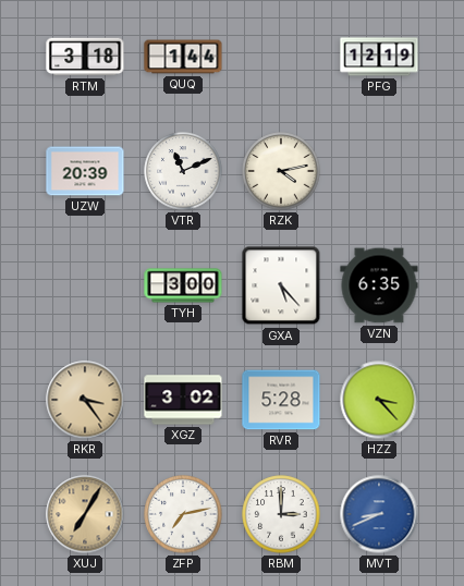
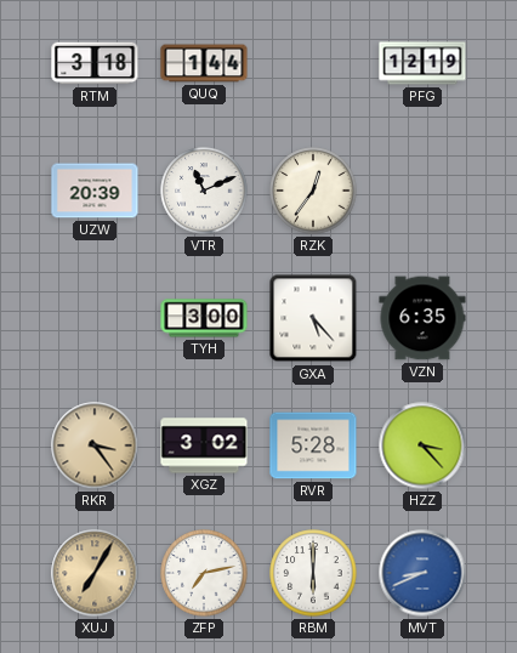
RZK: 4:13 -> 12:36 (313, 191)
RBM: 3:00 -> 6:00 (313, 573)
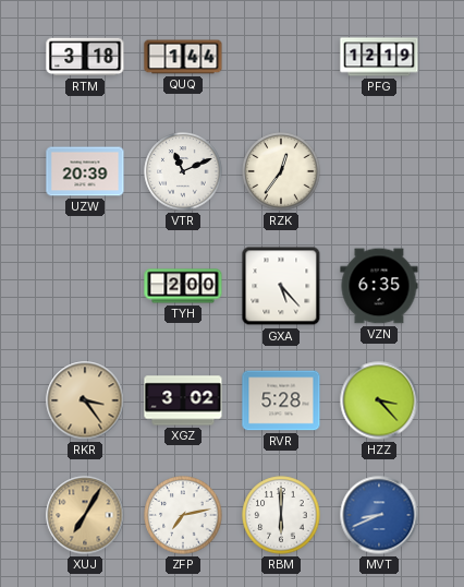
TYH: 3:00 -> 2:00 (183, 286)
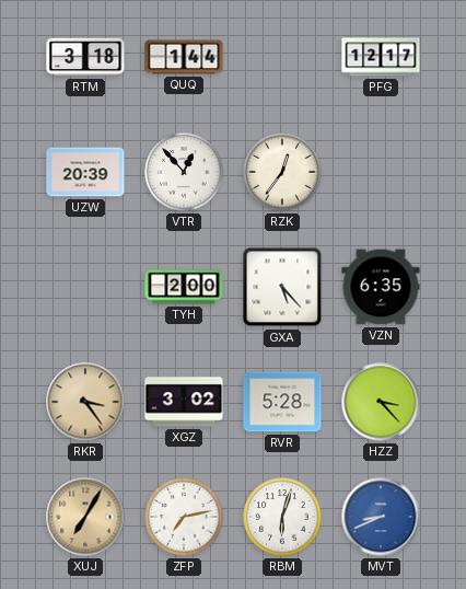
PFG: 12:19 -> 12:17 (381, 57)
VTR: 11:11 -> 12:53 (184, 172)
RBM: 6:00 -> 6:03 (282, 517)
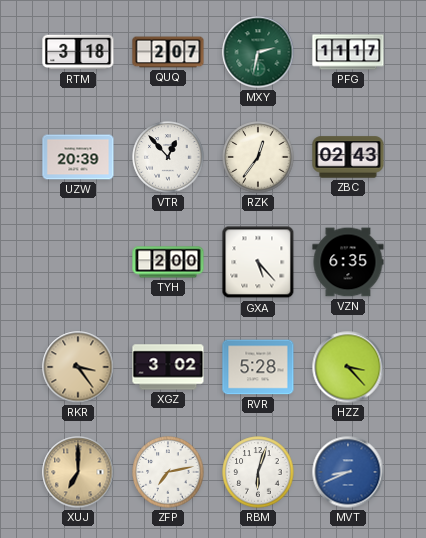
QUQ: 1:44 -> 2:07 (168, 52)
MXY: none -> 2:32 (258, 52)
PFG: 12:17 -> 11:17 (348, 52)
ZBC: none -> 02:43 (348, 157)
XUJ: 7:05 -> 7:00 (78, 472)
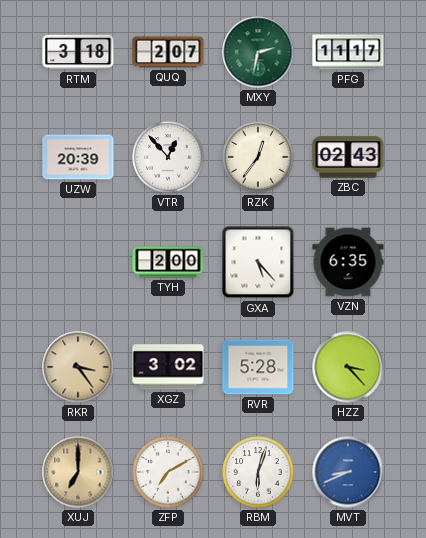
ZFP: 7:13 -> 7:10 (168, 472)
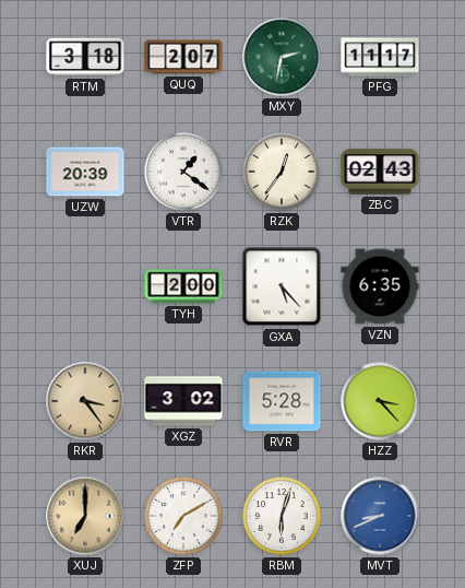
VTR: 12:53 -> 1:21 (183, 172)
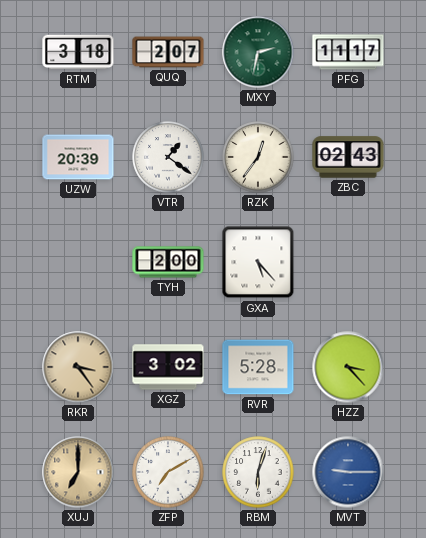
VZN: 6:35 -> none (380, 286)
MVT: 8:41 -> 9:15 (348, 472)
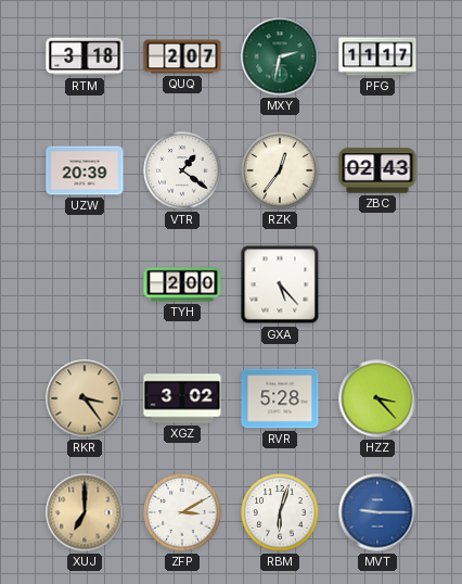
ZFP: 7:10 -> 3:10 (182, 512)
